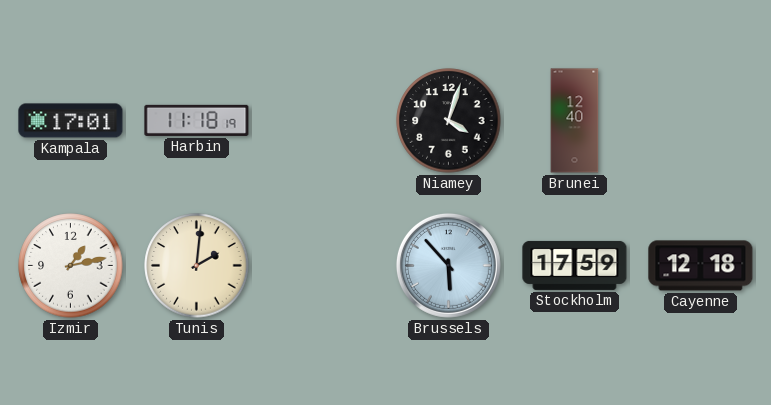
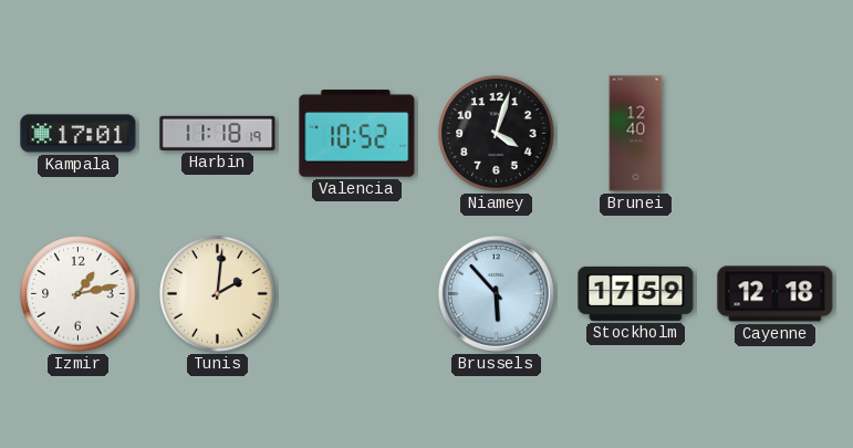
Valencia: none -> 10:52 (357, 134)
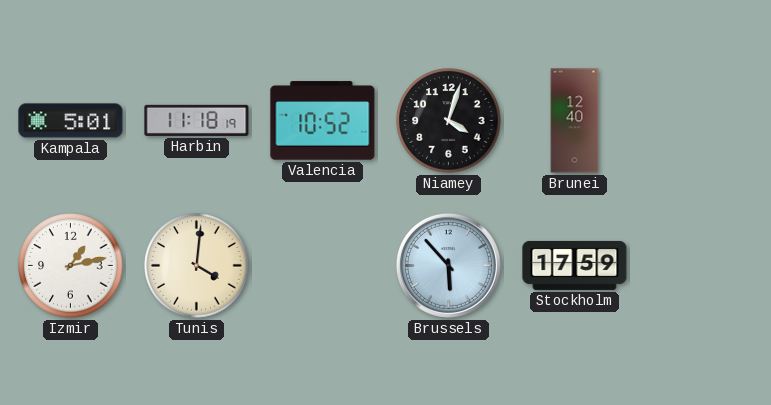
Kampala: 17:01 -> 5:01 (71, 121)
Tunis: 2:01 -> 4:01 (197, 266)
Cayenne: 12:18 -> none (776, 294)
